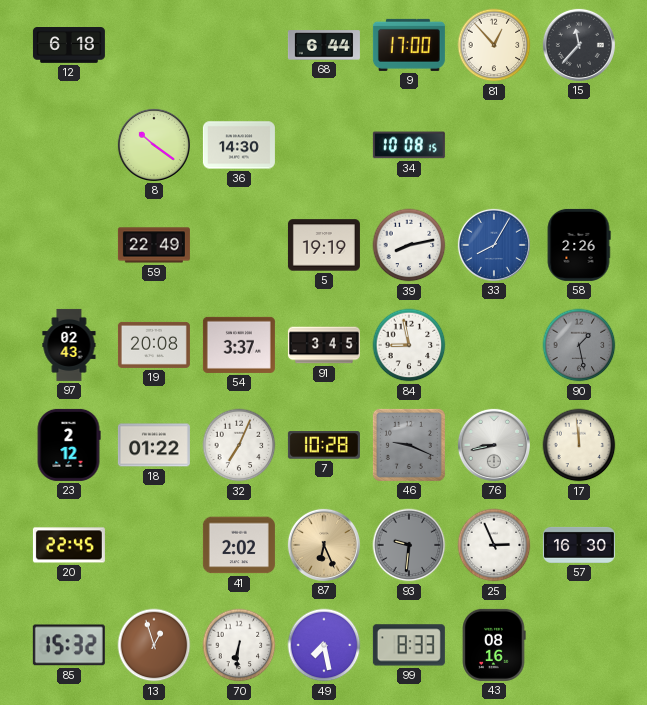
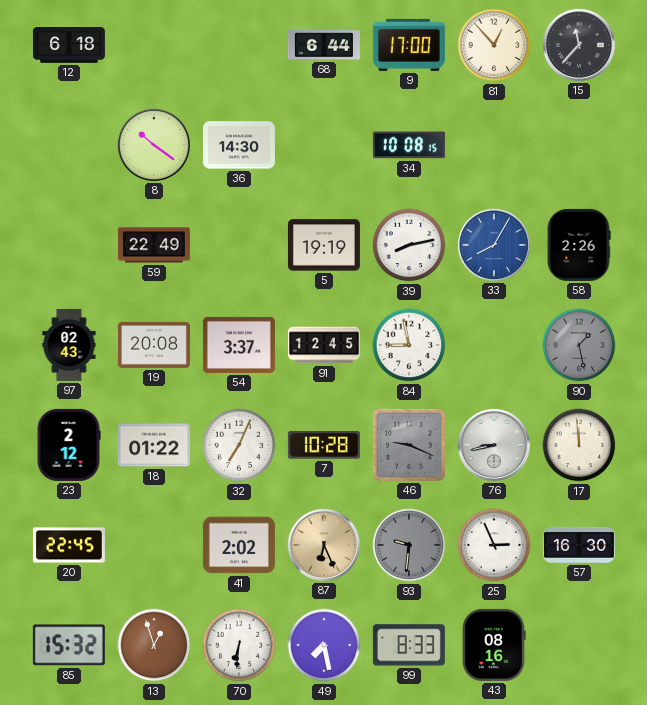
91: 3:45 -> 12:45 (324, 345)
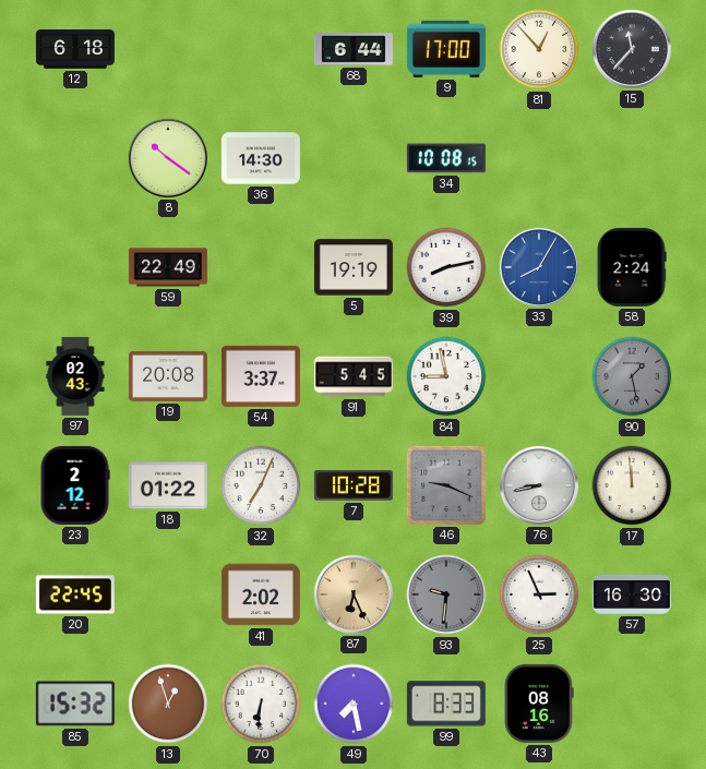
58: 2:26 -> 2:24 (632, 267)
91: 12:45 -> 5:45 (354, 376)
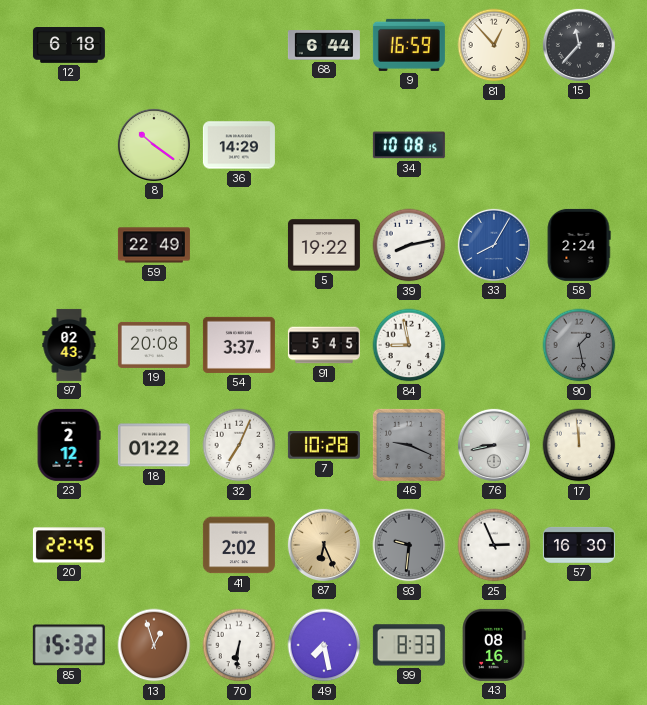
9: 17:00 -> 16:59 (409, 45)
36: 14:30 -> 14:29 (239, 145)
5: 19:19 -> 19:22 (324, 245)
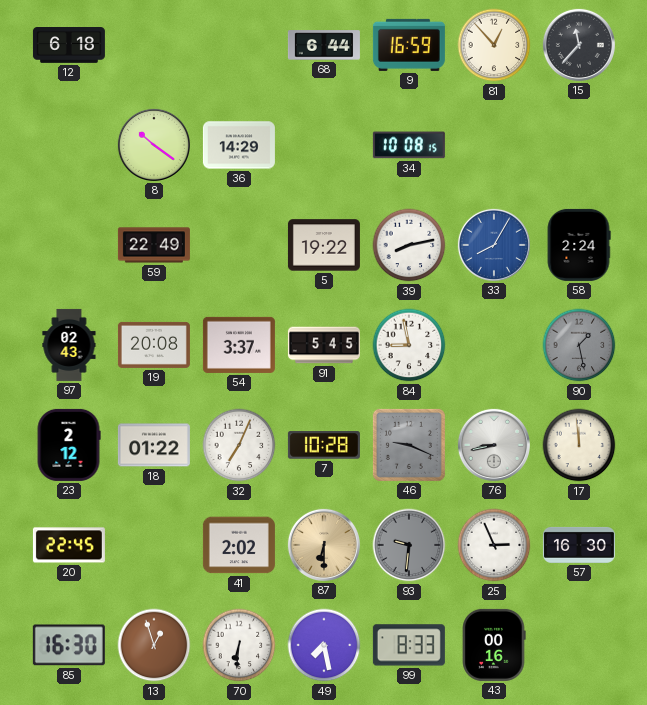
87: 6:26 -> 6:30 (324, 545)
85: 15:32 -> 16:30 (69, 645)
43: 08:16 -> 00:16 (494, 645)
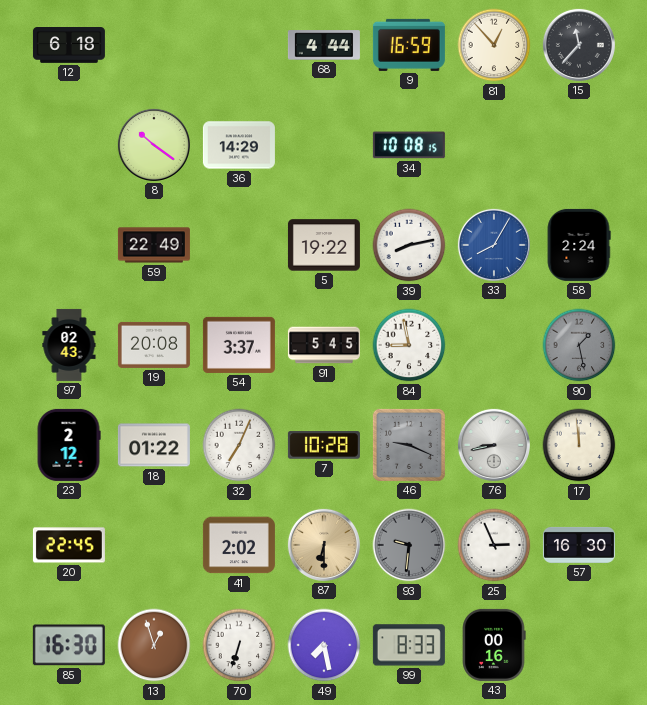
68: 6:44 -> 4:44 (324, 45)
70: 6:31 -> 6:33 (239, 645)
